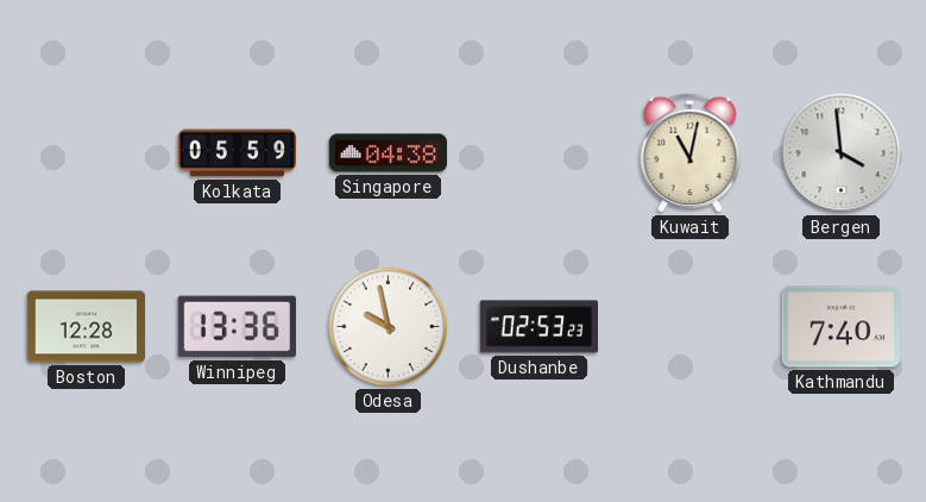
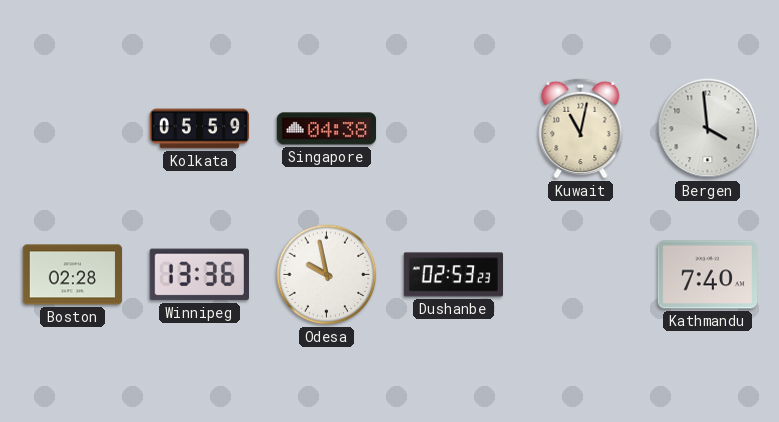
Boston: 12:28 -> 02:28 (73, 275)
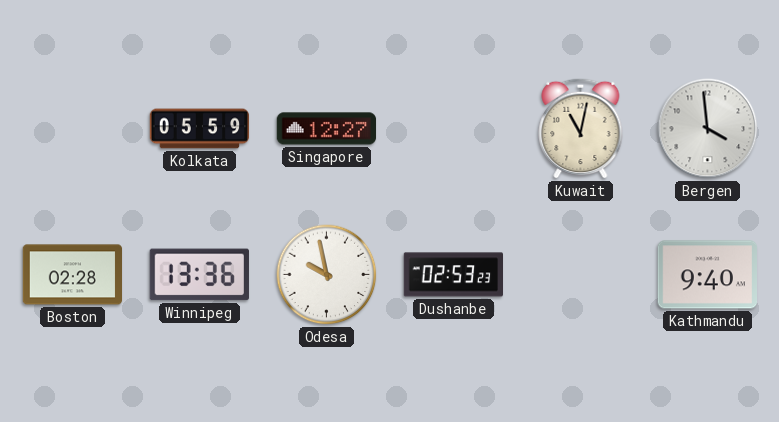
Singapore: 04:38 -> 12:27 (327, 129)
Kathmandu: 7:40 -> 9:40 (707, 275)
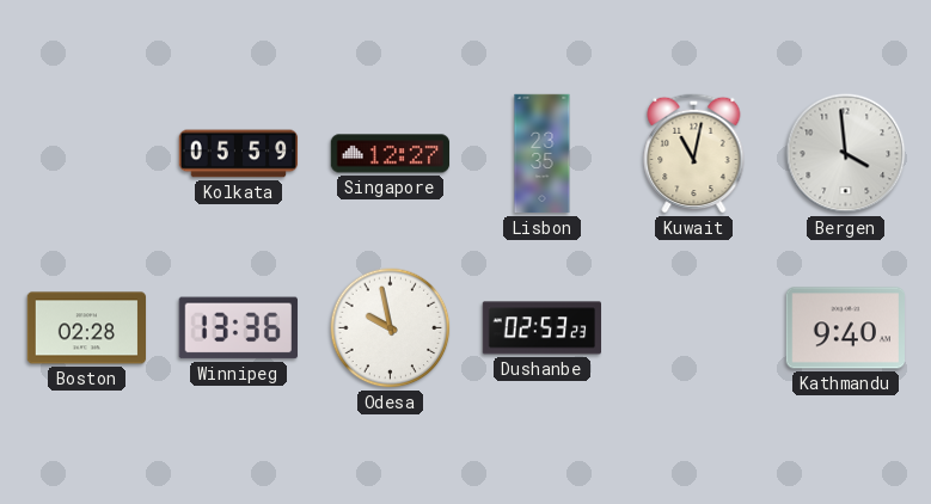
Lisbon: none -> 23:35 (543, 154)
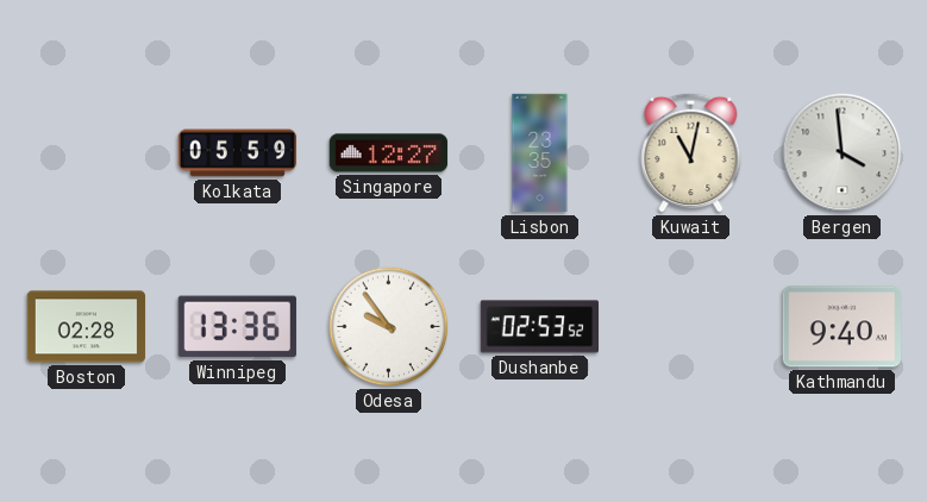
Odesa: 9:58 -> 9:54 (389, 327)
Dushanbe: 02:53:23 -> 02:53:52 (540, 327)
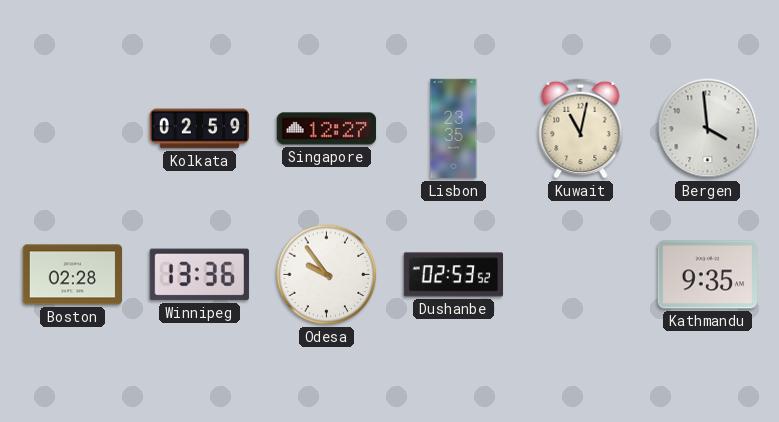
Kolkata: 05:59 -> 02:59 (200, 129)
Kathmandu: 9:40 -> 9:35 (707, 275)
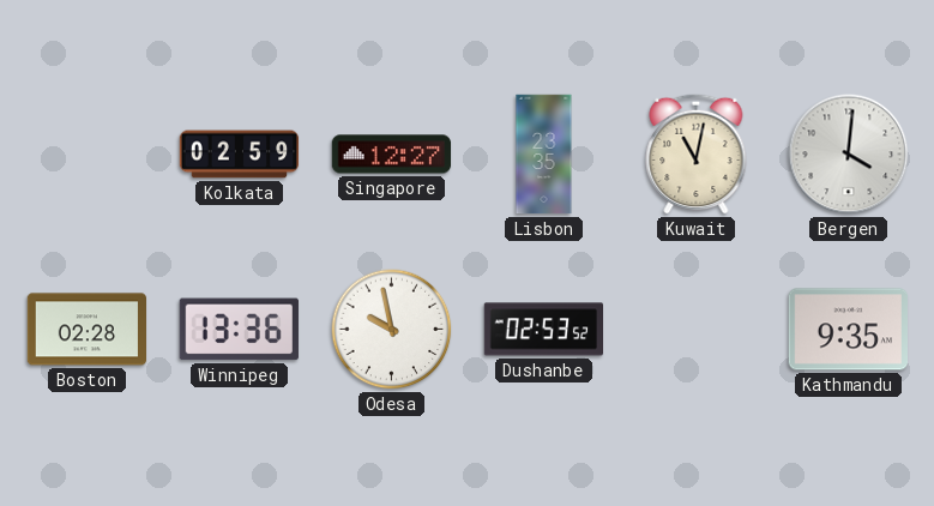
Bergen: 3:59 -> 4:01 (849, 155)
Odesa: 9:54 -> 9:58 (392, 330)
